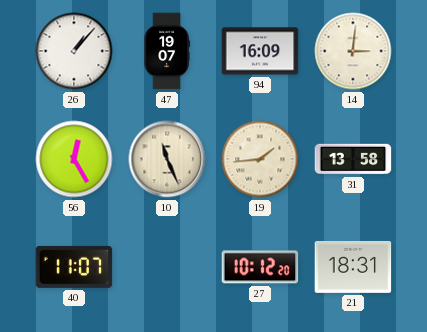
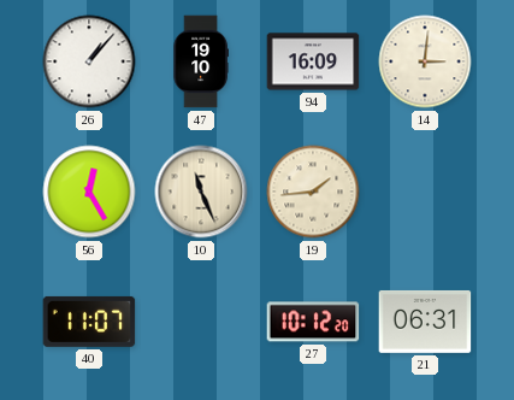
47: 19:07 -> 19:10 (201, 61)
31: 13:58 -> none (353, 159)
21: 18:31 -> 06:31 (425, 322)
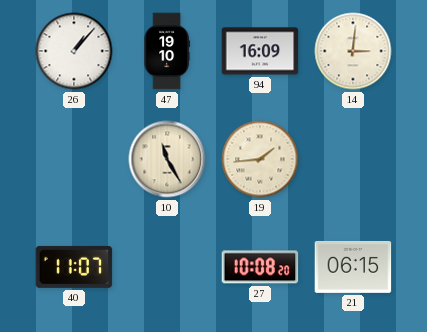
56: 12:25 -> none (89, 192)
10: 11:26 -> 11:25 (167, 159)
27: 10:12 -> 10:08 (260, 267)
21: 06:31 -> 06:15 (353, 267)
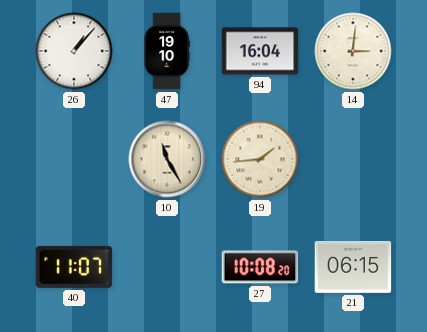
94: 16:09 -> 16:04 (260, 51)
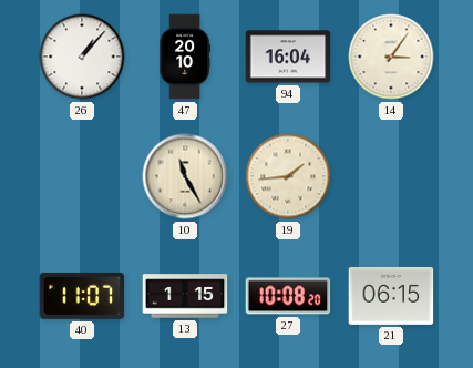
47: 19:10 -> 20:10 (185, 57)
14: 3:01 -> 3:06 (391, 57)
13: none -> 1:15 (185, 296)
